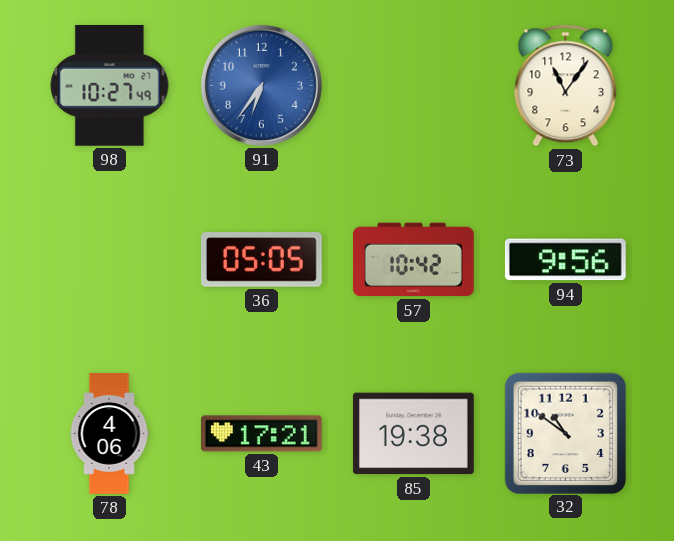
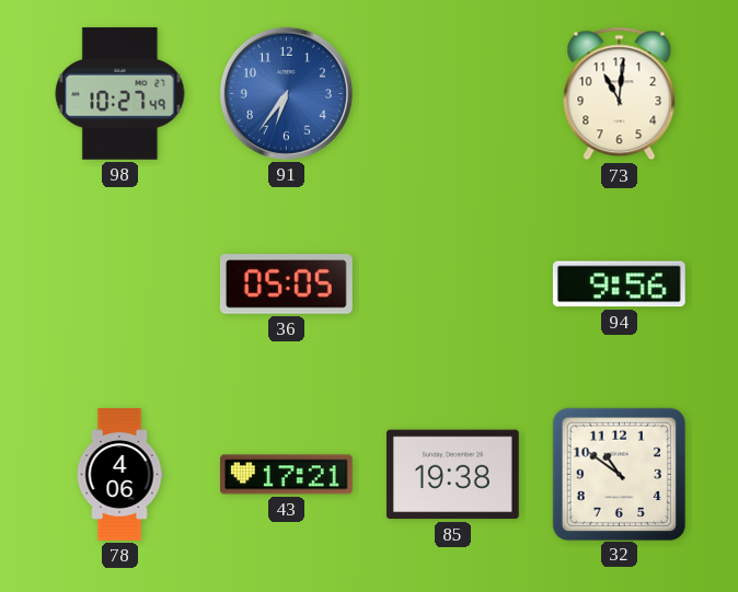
73: 11:06 -> 11:01 (620, 94)
57: 10:42 -> none (414, 260)
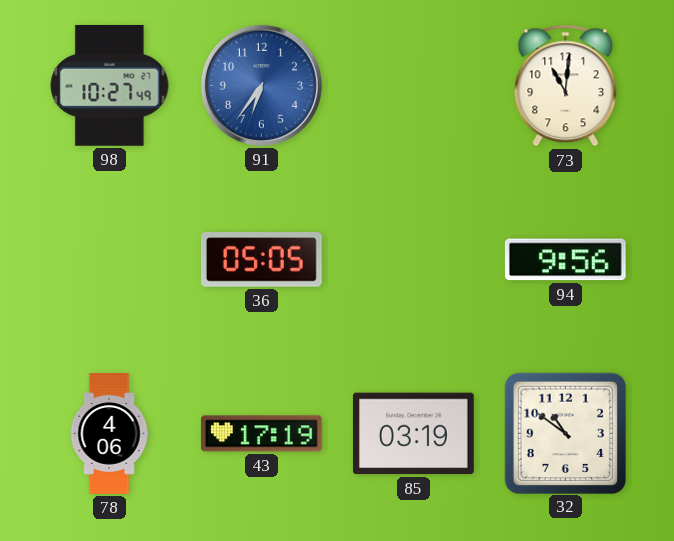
43: 17:21 -> 17:19 (262, 434)
85: 19:38 -> 03:19 (413, 434)
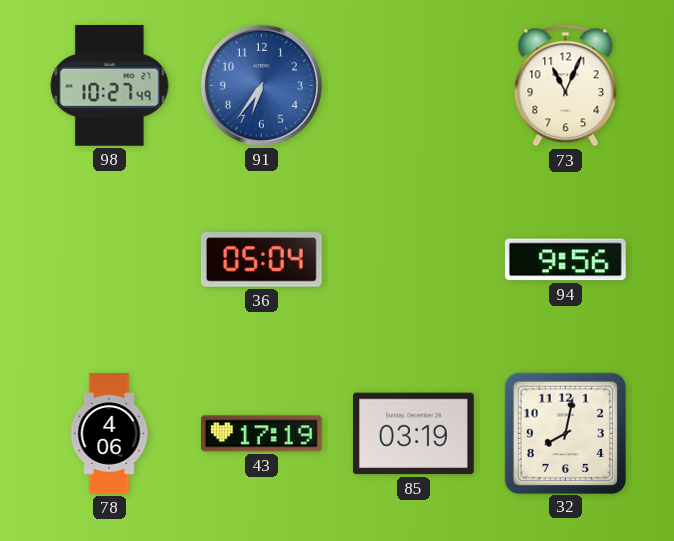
73: 11:01 -> 11:04 (566, 86)
36: 05:05 -> 05:04 (261, 260)
32: 10:51 -> 8:02 (565, 433)
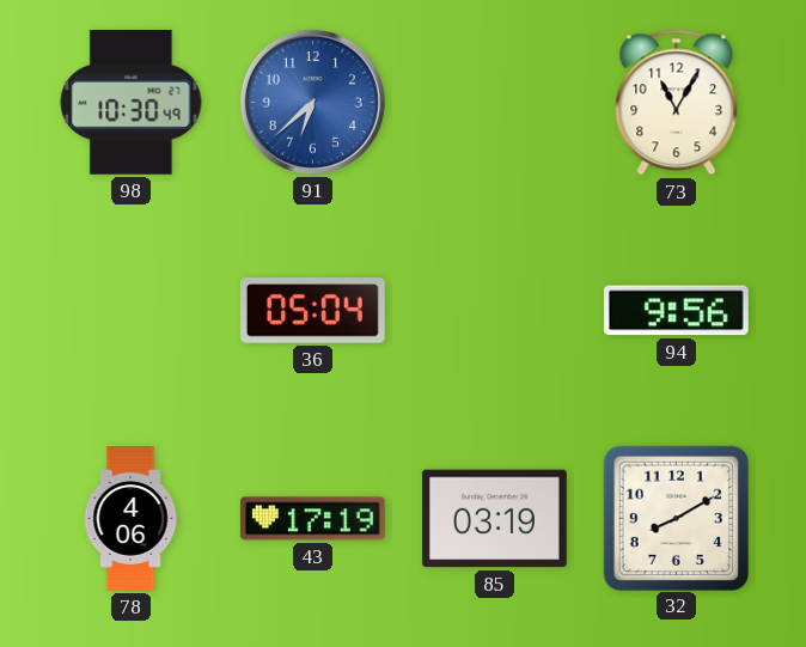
98: 10:27 -> 10:30 (132, 102)
91: 6:36 -> 6:38 (312, 102)
73: 11:04 -> 11:05 (677, 103)
32: 8:02 -> 8:10 (676, 518)
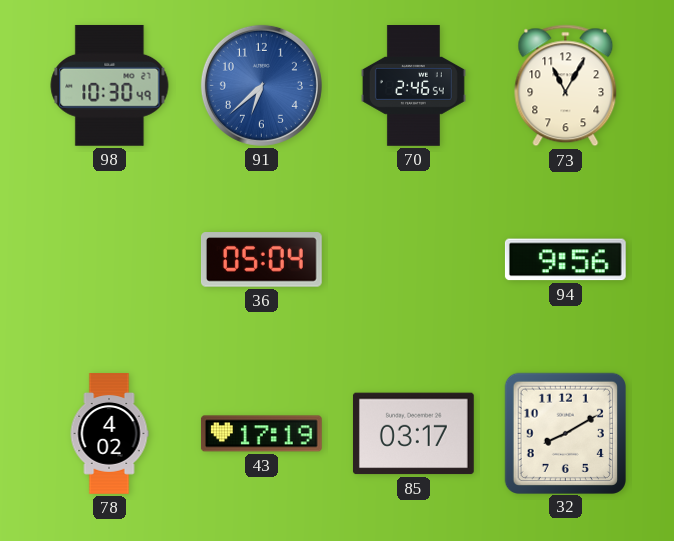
70: none -> 2:46 (413, 86)
78: 4:06 -> 4:02 (109, 434)
85: 03:19 -> 03:17 (413, 434)
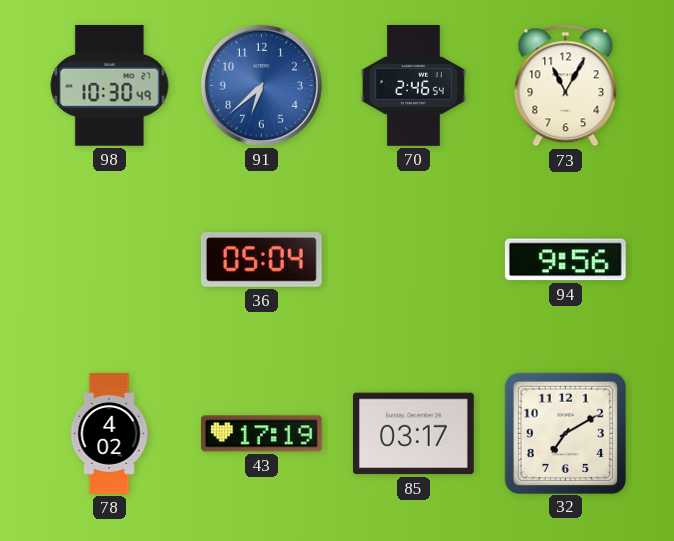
32: 8:10 -> 7:10 (565, 433)
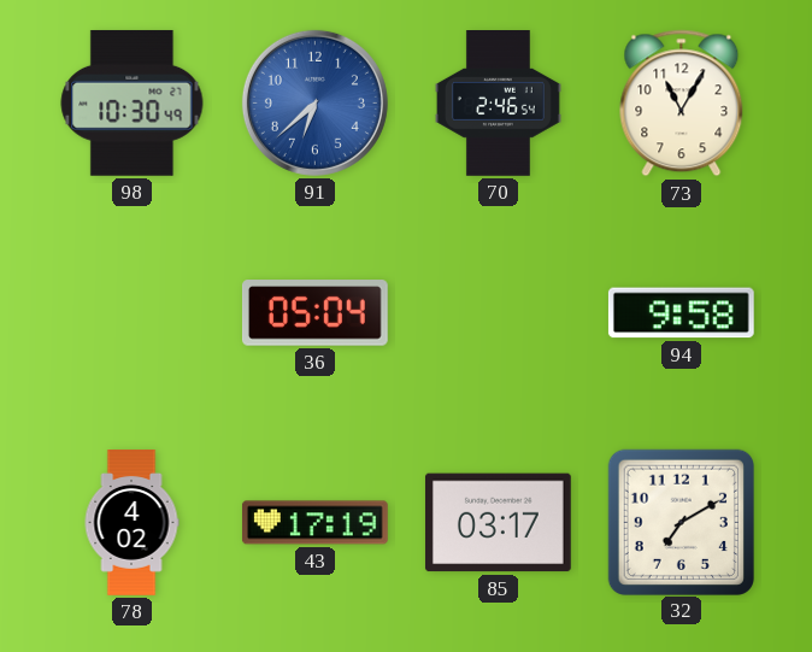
94: 9:56 -> 9:58 (681, 313)
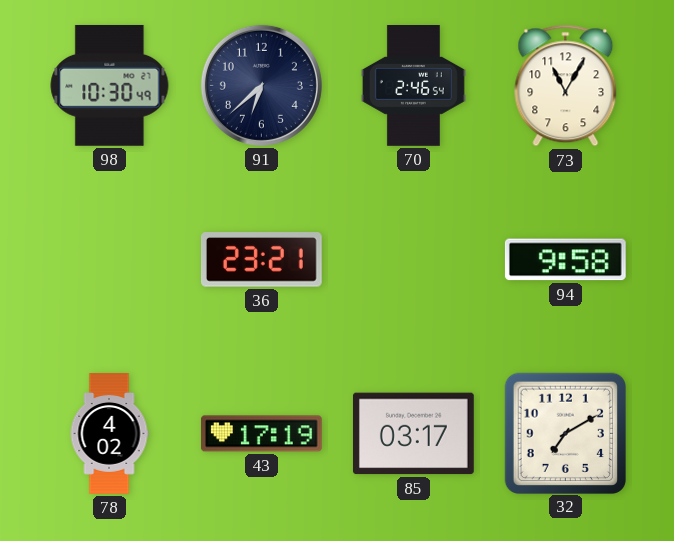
91 dial: blue -> navy (261, 85)
36: 05:04 -> 23:21 (261, 260)
